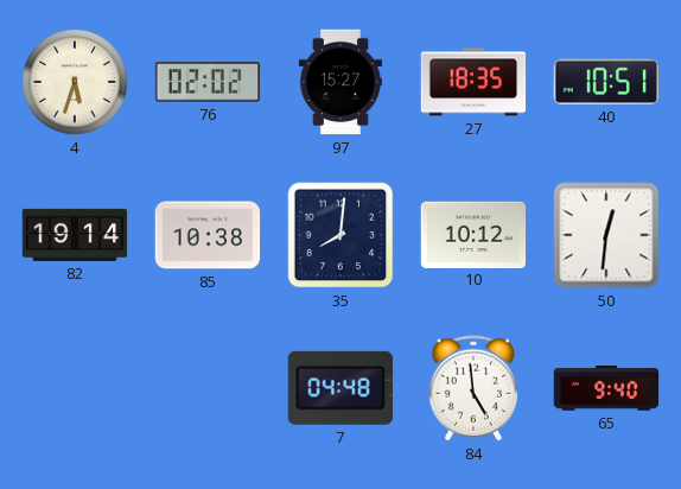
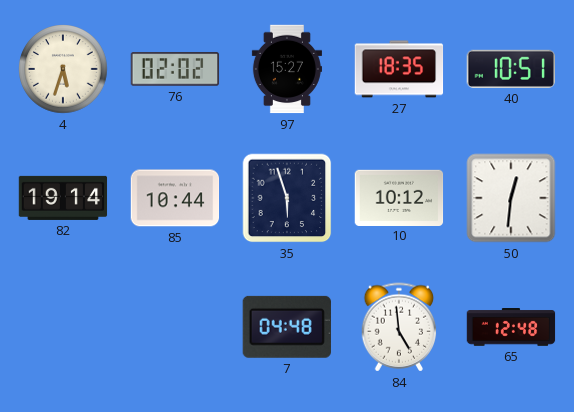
85: 10:38 -> 10:44 (175, 198)
35: 8:01 -> 5:57 (287, 198)
65: 9:40 -> 12:48 (511, 328)
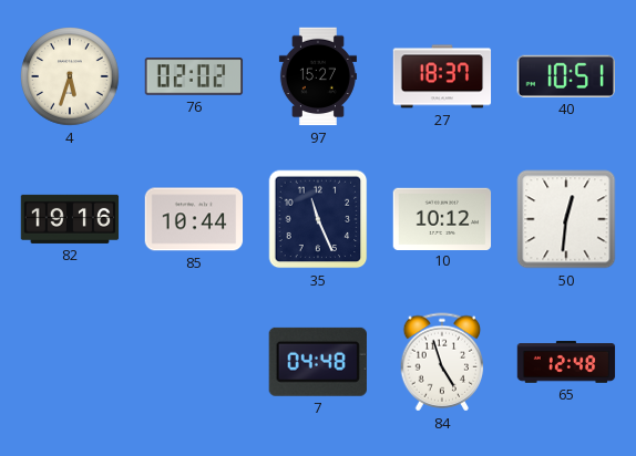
27: 18:35 -> 18:37 (442, 76)
82: 19:14 -> 19:16 (70, 219)
35: 5:57 -> 11:26 (318, 219)
84: 4:59 -> 4:57 (442, 362)
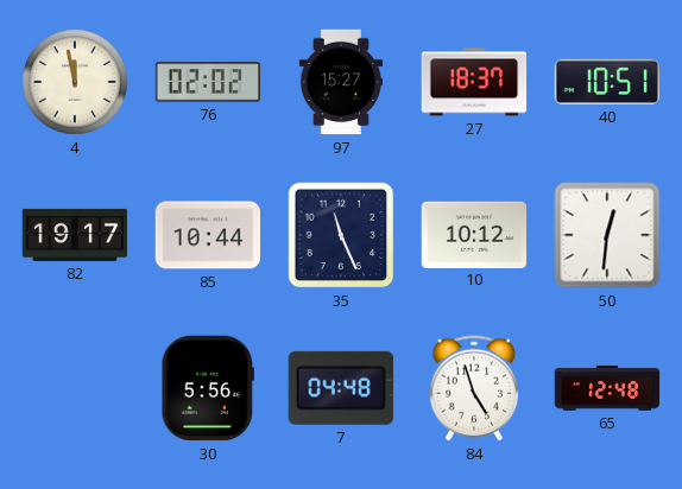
4: 5:33 -> 11:58 (75, 82)
82: 19:16 -> 19:17 (75, 235)
30: none -> 5:56 (207, 388)
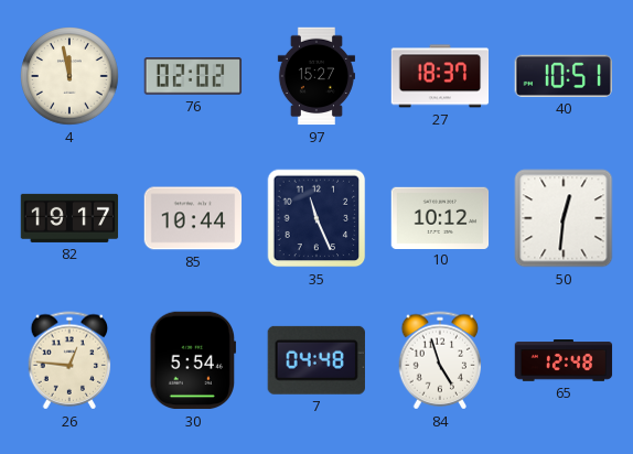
26: none -> 12:46 (69, 360)
30: 5:56 -> 5:54 (192, 360)
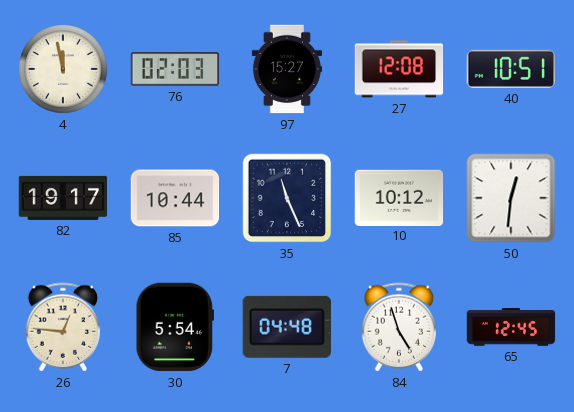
76: 02:02 -> 02:03 (175, 69)
27: 18:37 -> 12:08 (399, 69)
65: 12:48 -> 12:45 (511, 328)
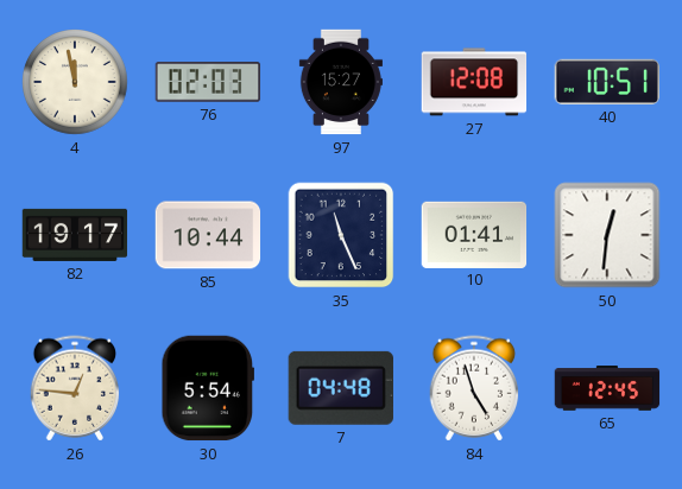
10: 10:12 -> 01:41 (474, 234)
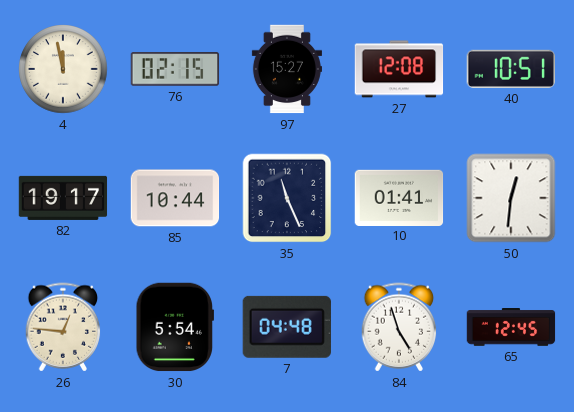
76: 02:03 -> 02:15 (175, 69)
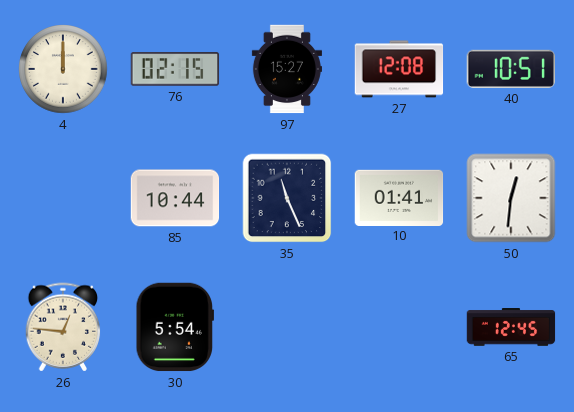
4: 11:58 -> 12:00 (63, 69)
82: 19:17 -> none (63, 198)
7: 04:48 -> none (287, 327)
84: 4:57 -> none (399, 327)
